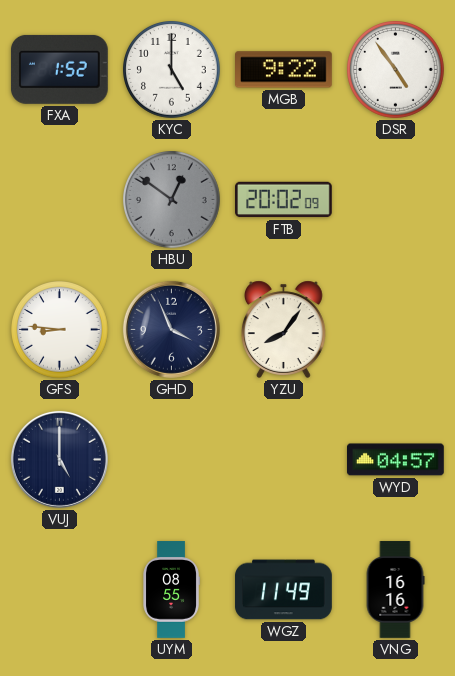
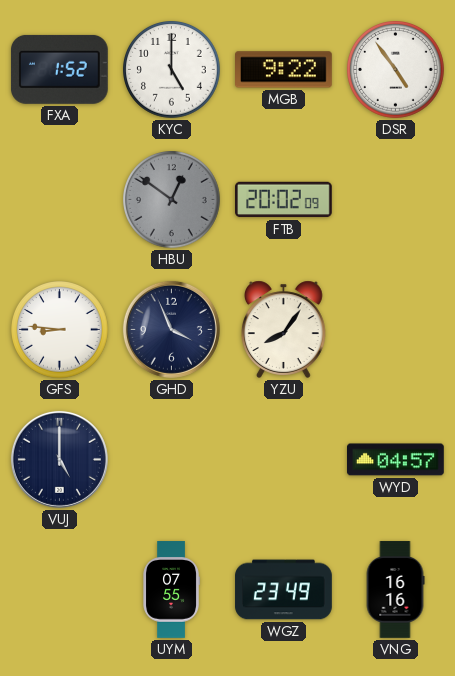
UYM: 08:55 -> 07:55 (171, 590)
WGZ: 11:49 -> 23:49 (284, 590)
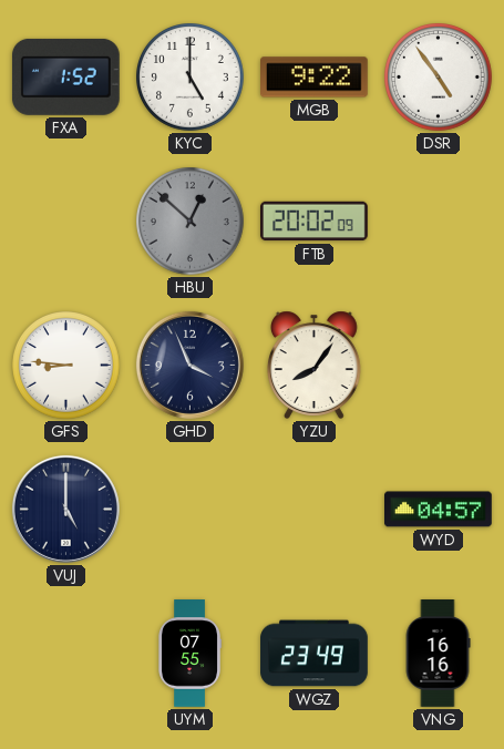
HBU: 12:51 -> 12:52 (191, 222)
